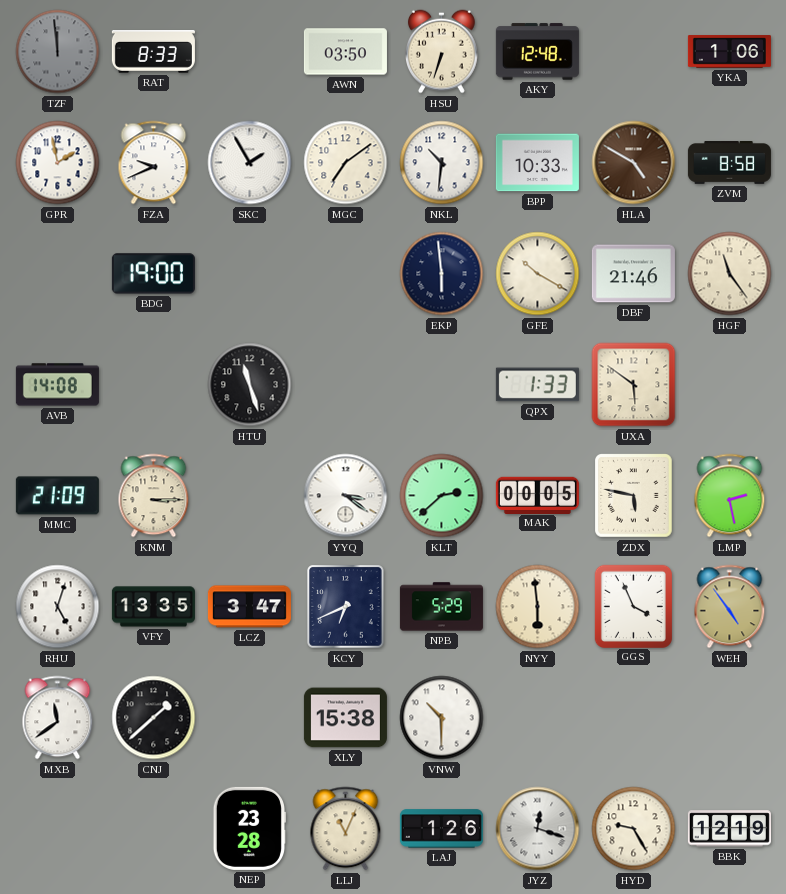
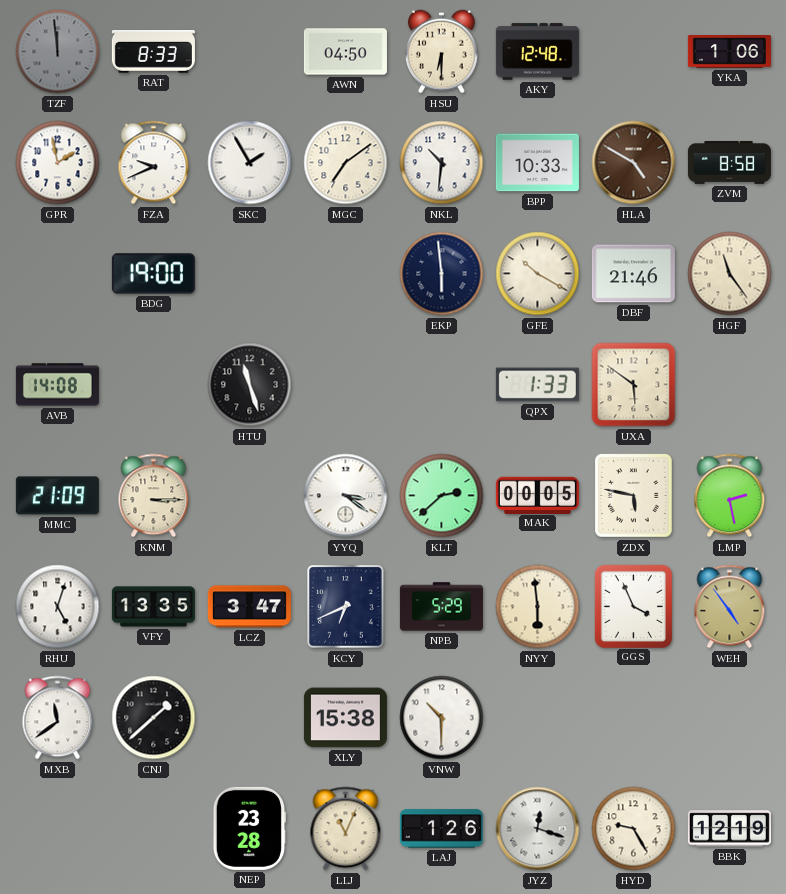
AWN: 03:50 -> 04:50 (345, 52)
HSU: 6:33 -> 6:30 (442, 52)
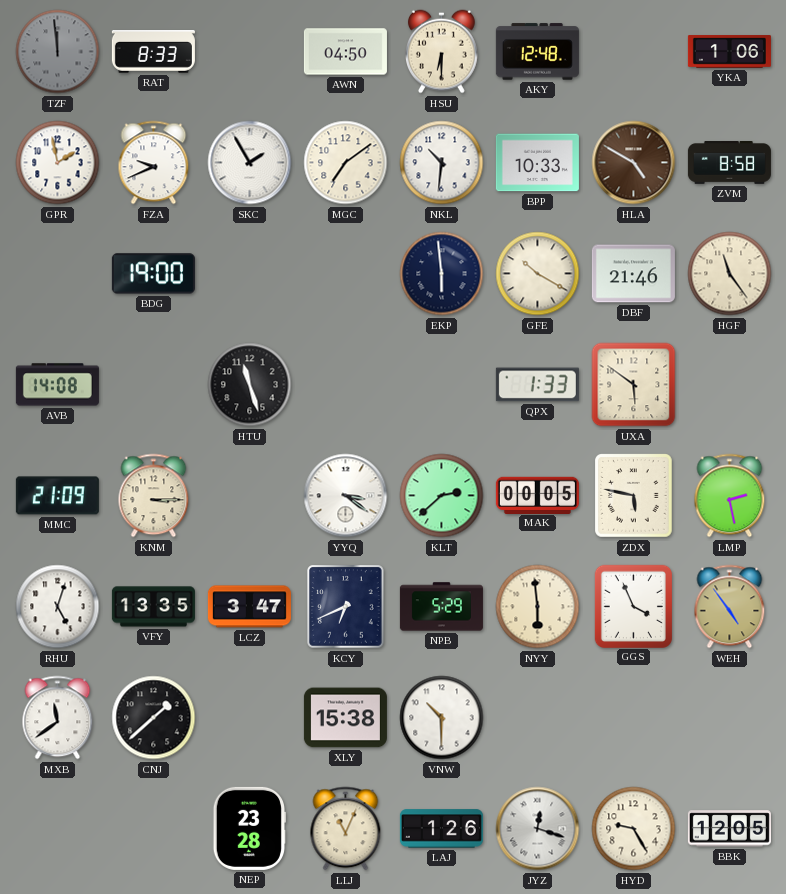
BBK: 12:19 -> 12:05 (729, 829)
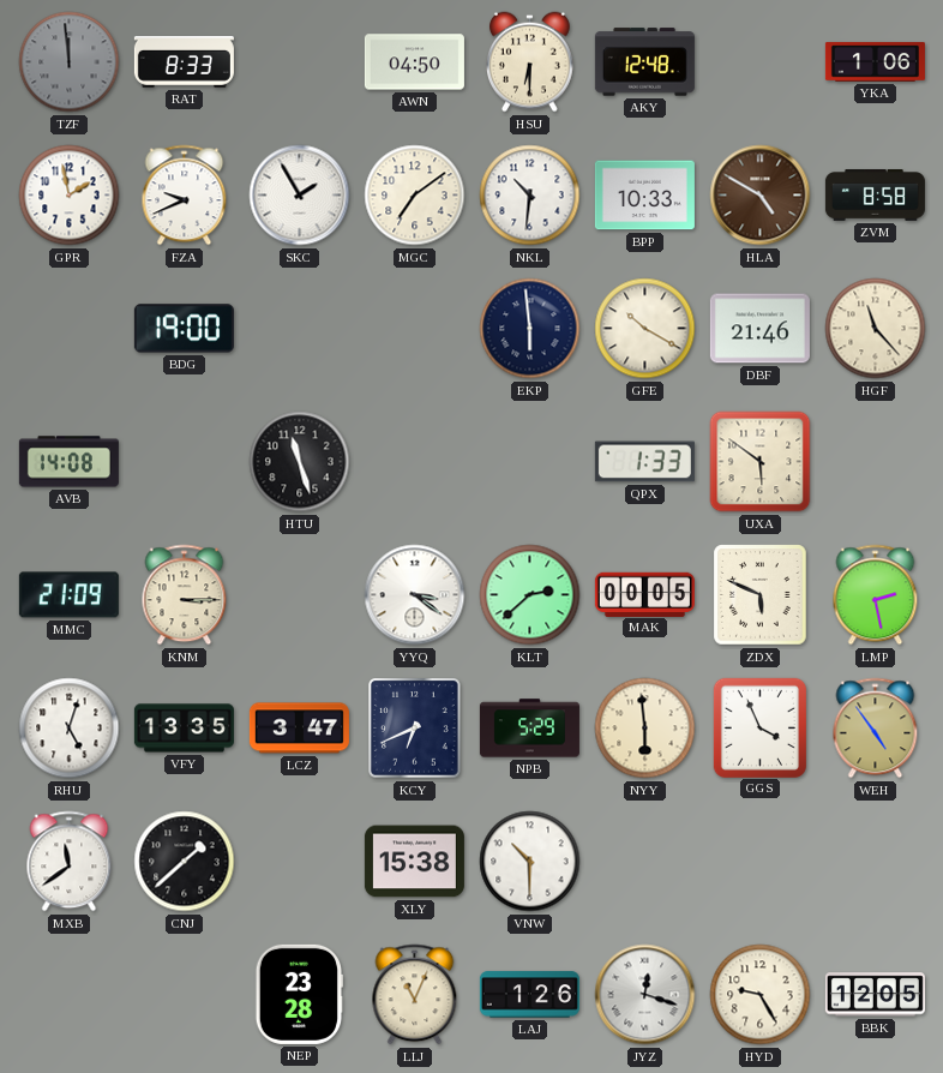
HGF: 11:24 -> 11:23 (876, 329)
ZDX: 5:47 -> 5:49 (761, 595)
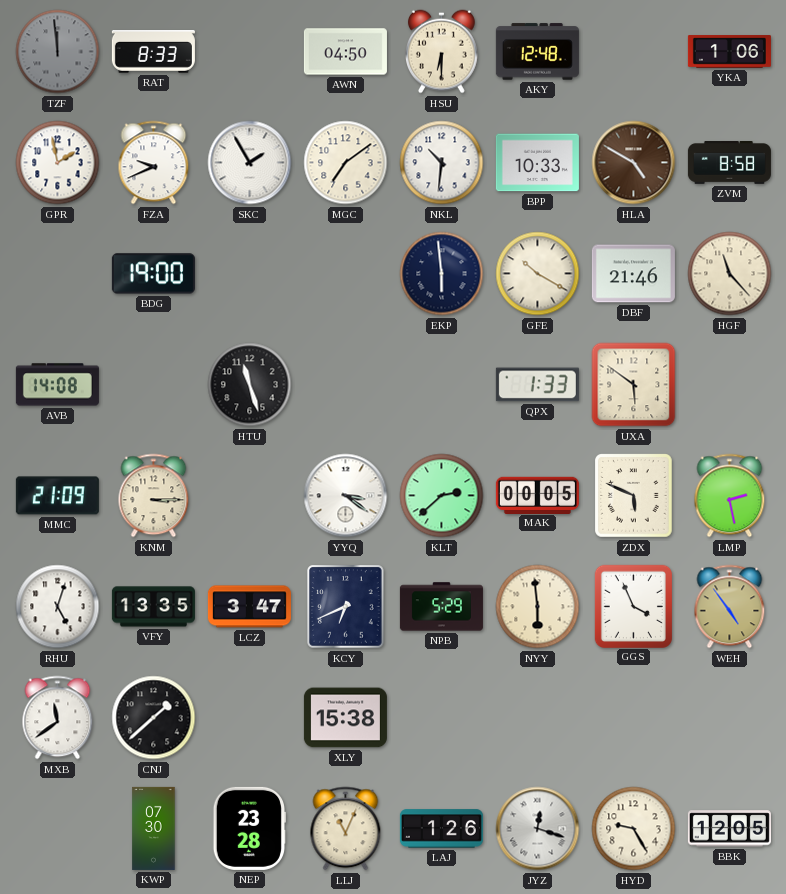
VNW: 10:30 -> none (530, 862)
KWP: none -> 07:30 (154, 828)
